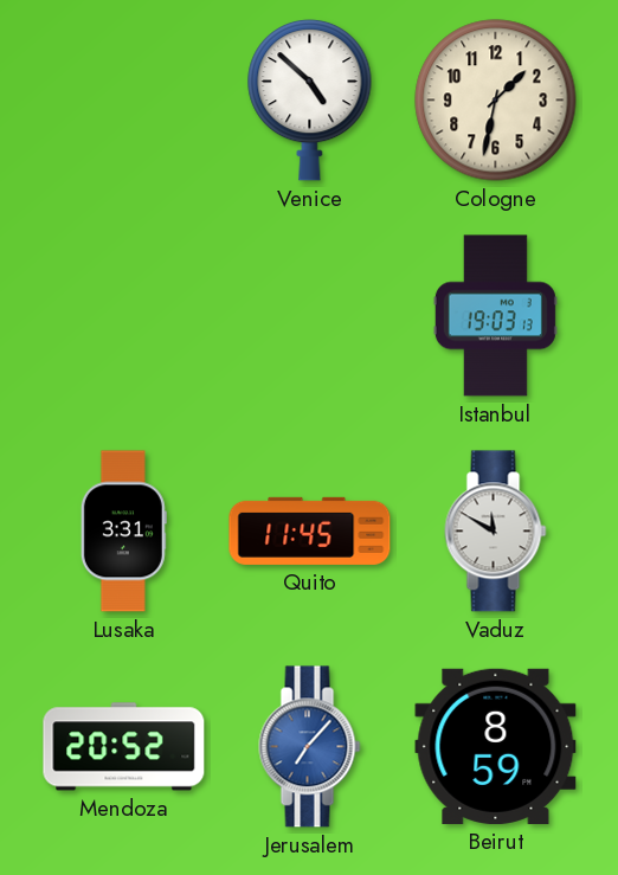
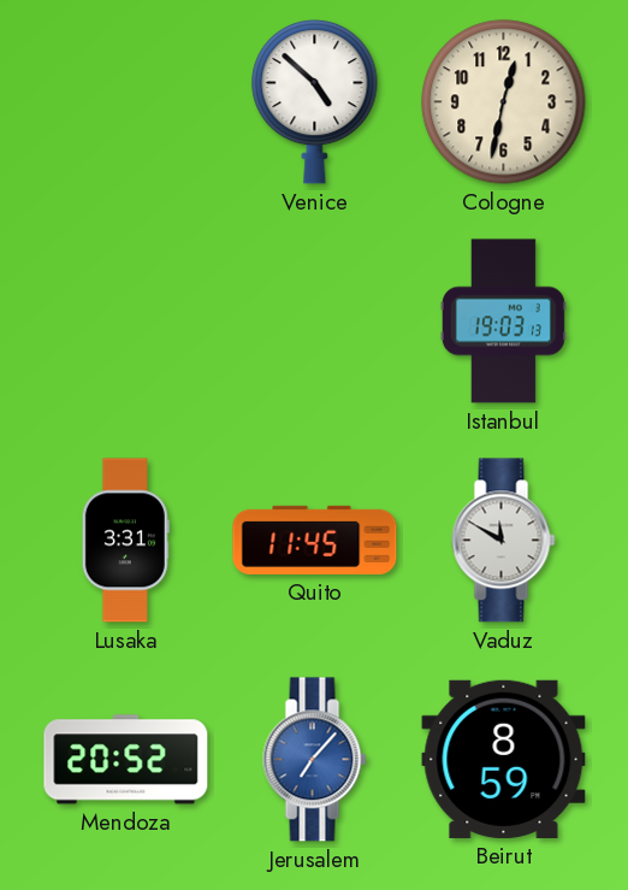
Cologne: 1:32 -> 12:32 (504, 102)
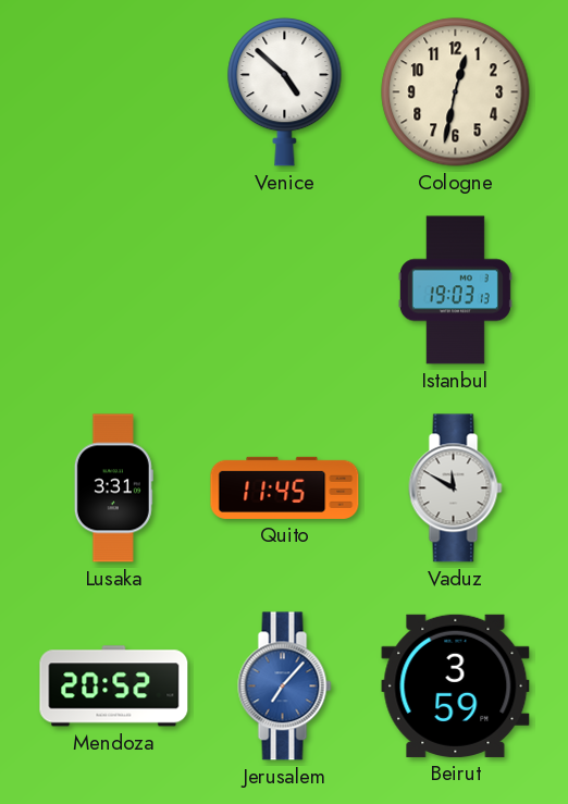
Beirut: 8:59 -> 3:59 (456, 685)
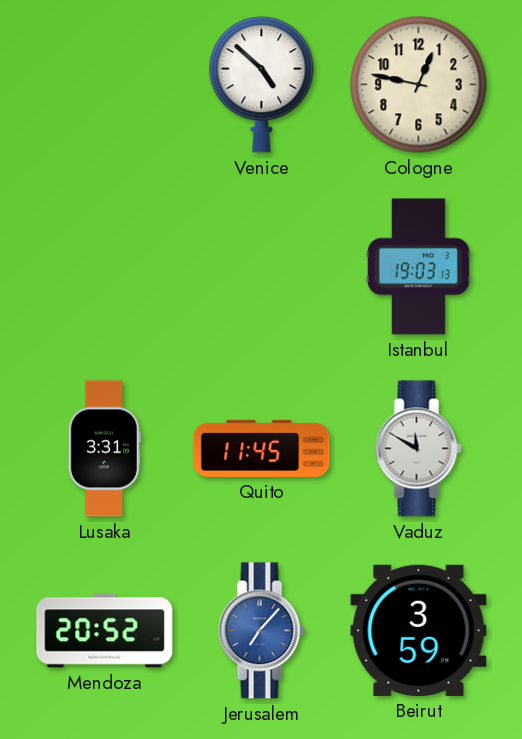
Cologne: 12:32 -> 12:47 (419, 85)
